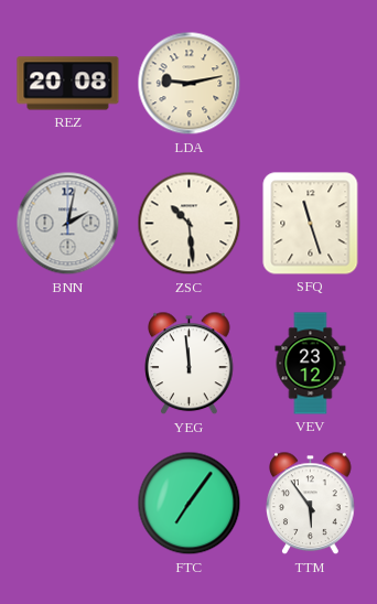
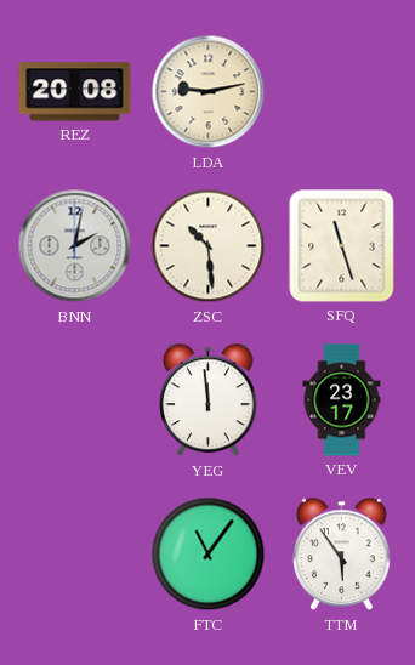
VEV: 23:12 -> 23:17 (342, 400)
FTC: 7:06 -> 11:06 (209, 555)
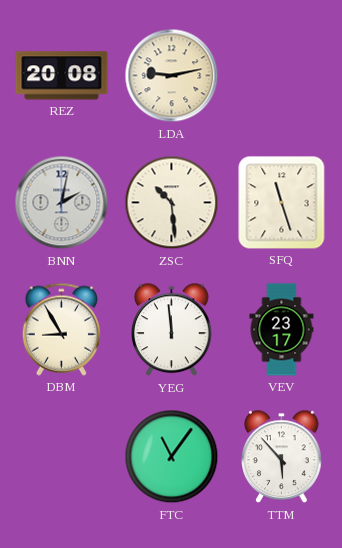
DBM: none -> 8:55 (61, 329)
TTM: 5:54 -> 5:53 (282, 457)
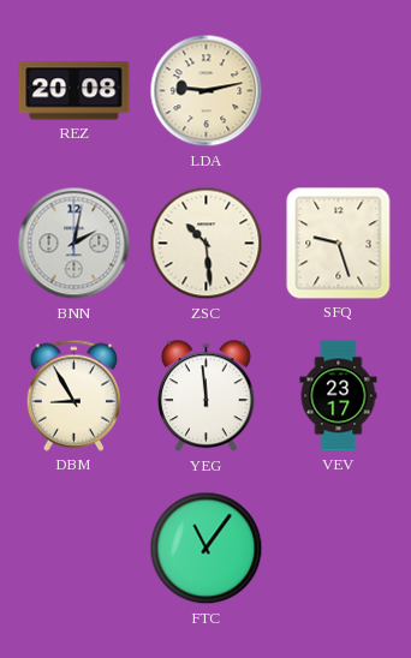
SFQ: 11:27 -> 9:27 (339, 244)
TTM: 5:53 -> none (282, 457)
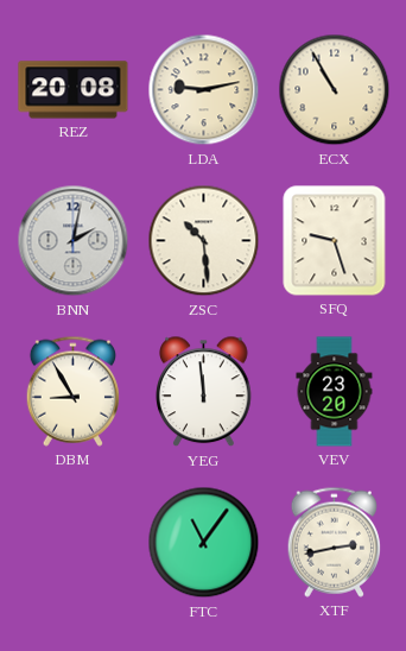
ECX: none -> 10:55 (335, 90)
VEV: 23:17 -> 23:20 (335, 392)
XTF: none -> 2:43 (334, 542)
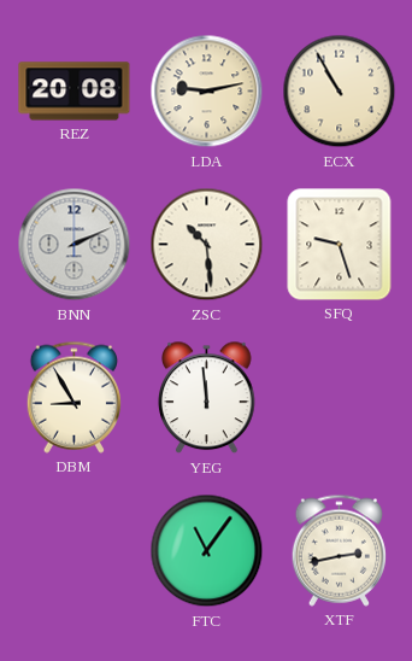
BNN: 2:02 -> 2:11 (75, 245)
VEV: 23:20 -> none (335, 392)
